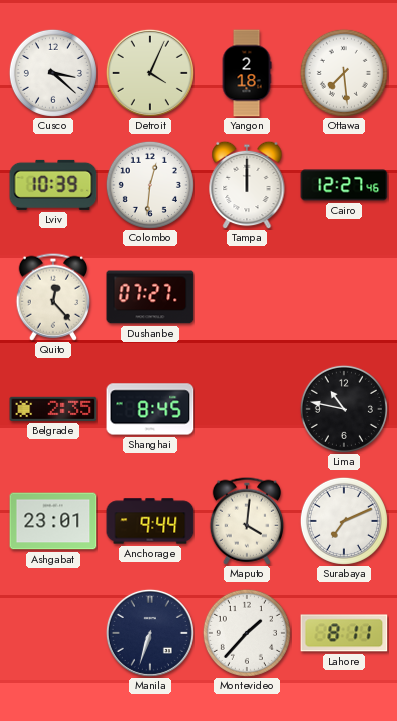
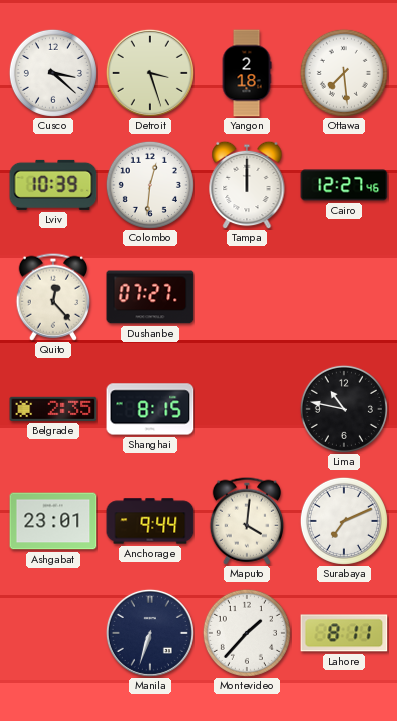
Detroit: 4:04 -> 3:27 (150, 73)
Shanghai: 8:45 -> 8:15 (150, 409)
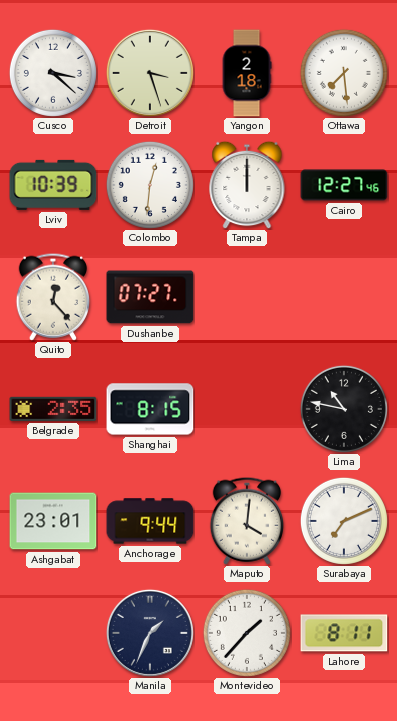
Manila: 6:33 -> 1:34 (150, 633)
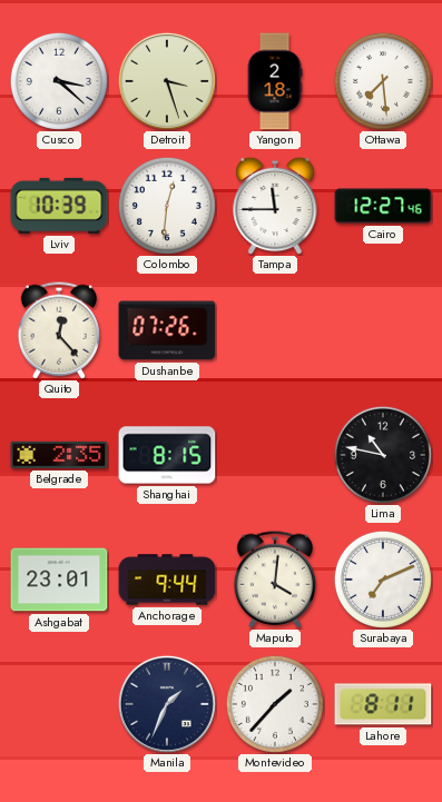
Tampa: 12:00 -> 11:45 (275, 206)
Dushanbe: 07:27 -> 07:26 (167, 330)
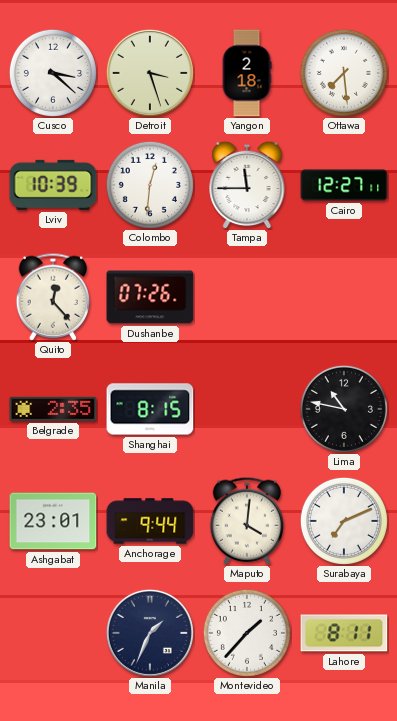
Cairo: 12:27:46 -> 12:27:11 (344, 185)
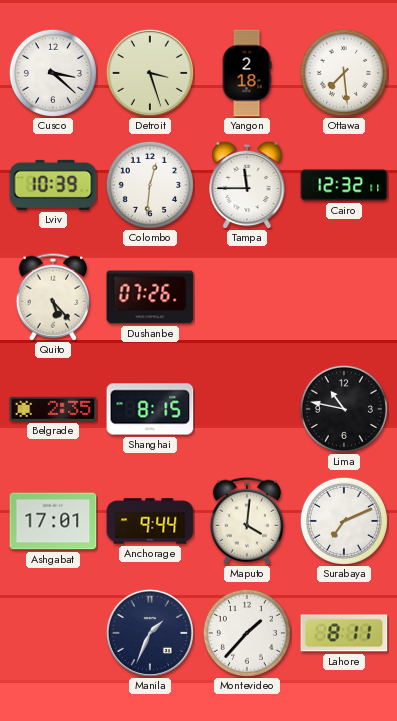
Cairo: 12:27 -> 12:32 (344, 185)
Quito: 12:23 -> 5:23 (53, 297)
Ashgabat: 23:01 -> 17:01 (53, 521)
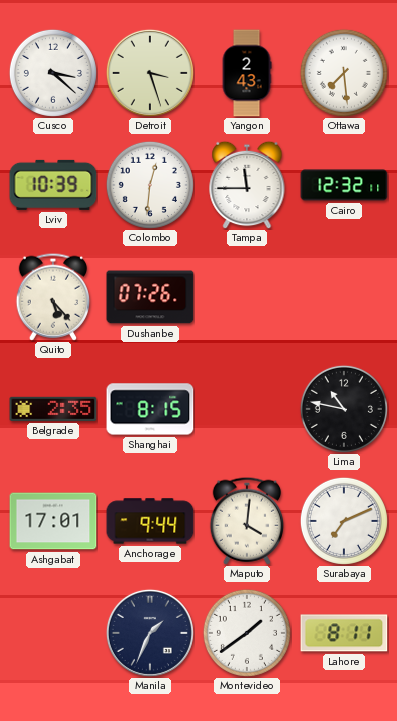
Yangon: 2:18 -> 2:43 (247, 73)
Montevideo: 1:37 -> 1:39 (247, 633)
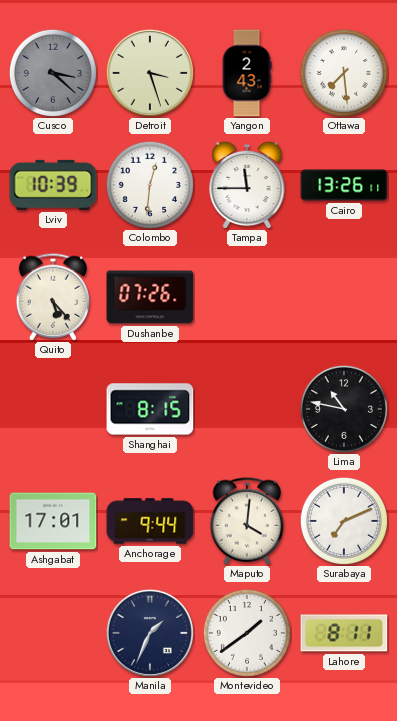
Cusco dial: white -> grey (53, 73)
Cairo: 12:32 -> 13:26 (344, 185)
Belgrade: 2:35 -> none (53, 409)
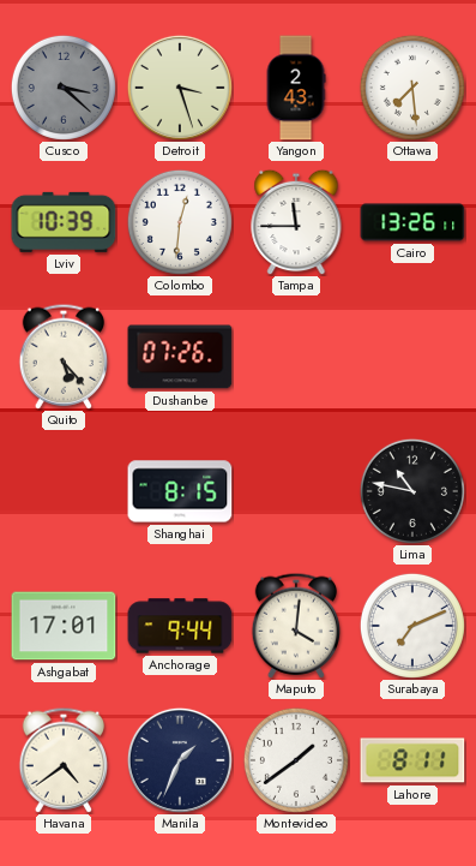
Havana: none -> 4:39 (64, 760)
